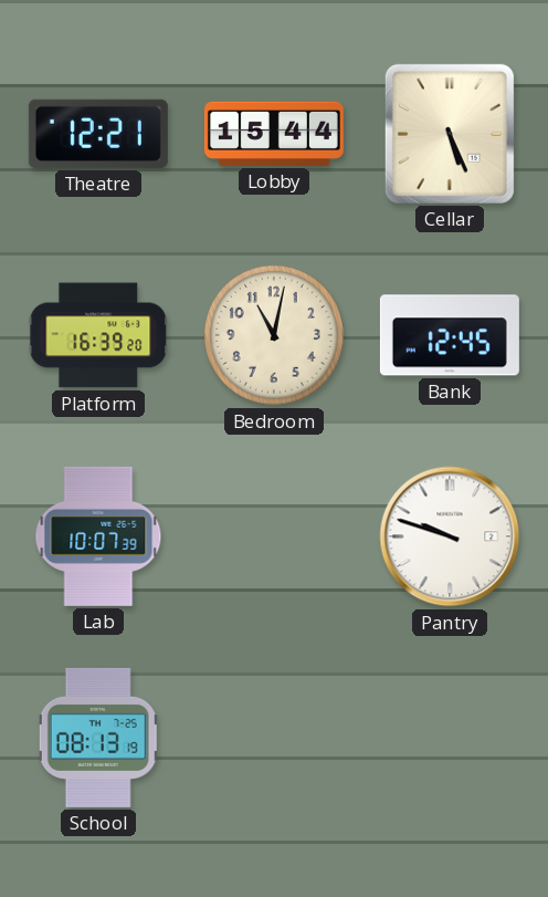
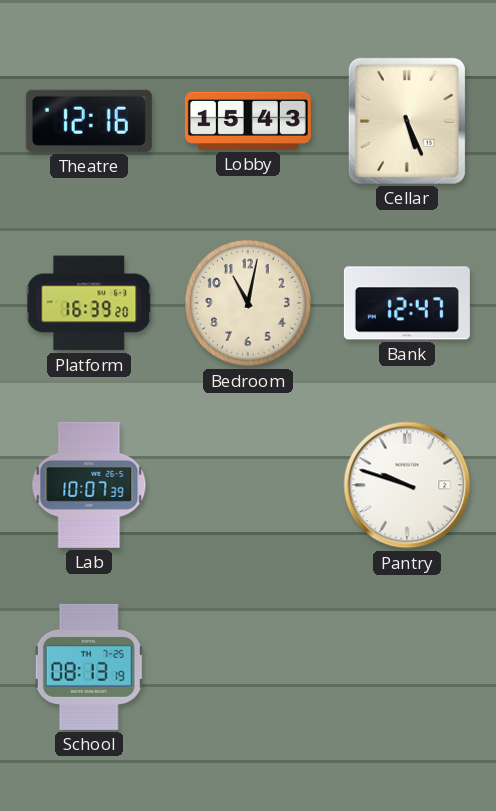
Theatre: 12:21 -> 12:16 (89, 121)
Lobby: 15:44 -> 15:43 (248, 121)
Bank: 12:45 -> 12:47 (407, 303)
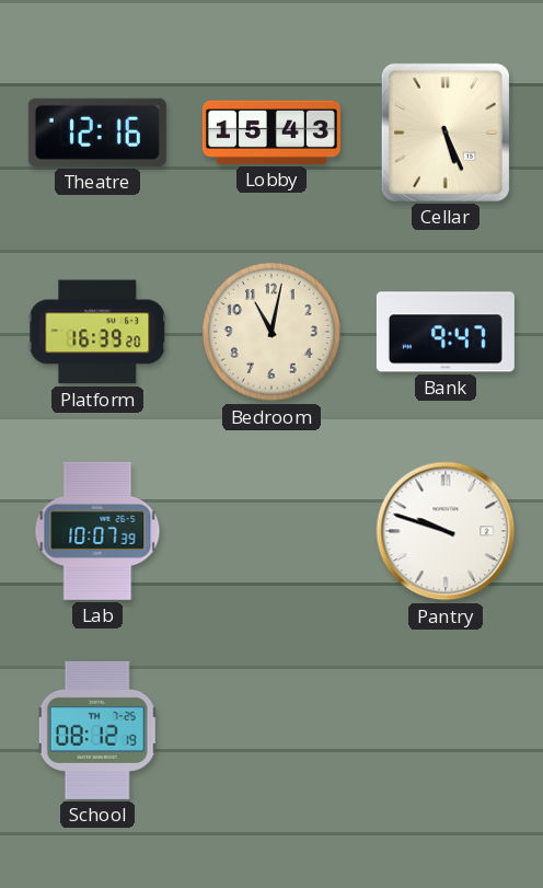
Bank: 12:47 -> 9:47 (446, 332)
School: 08:13 -> 08:12 (97, 730)
